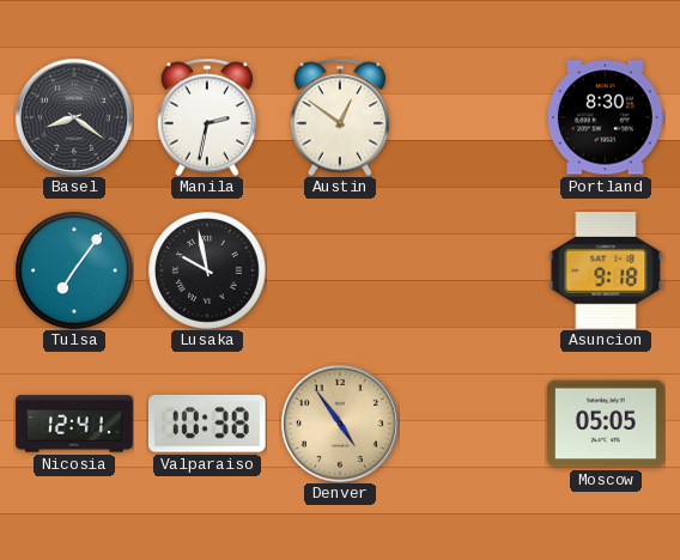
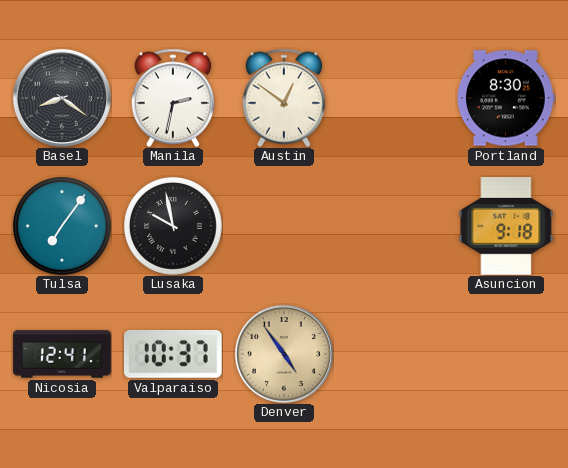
Valparaiso: 10:38 -> 10:37 (173, 354)
Moscow: 05:05 -> none (607, 424)
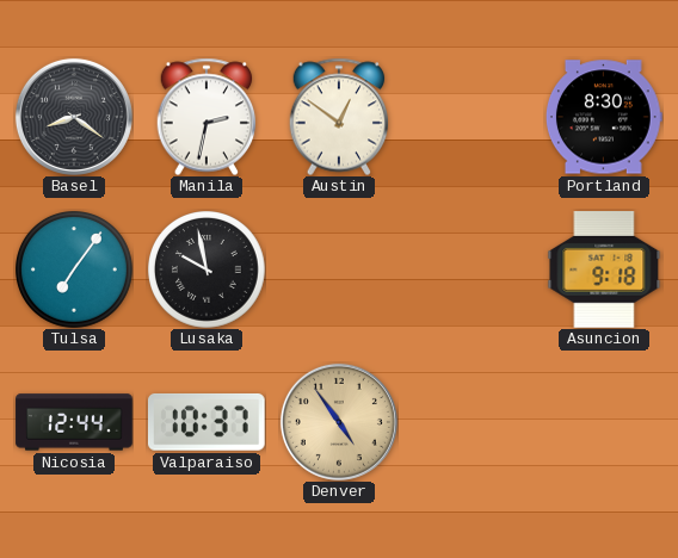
Nicosia: 12:41 -> 12:44 (74, 422)
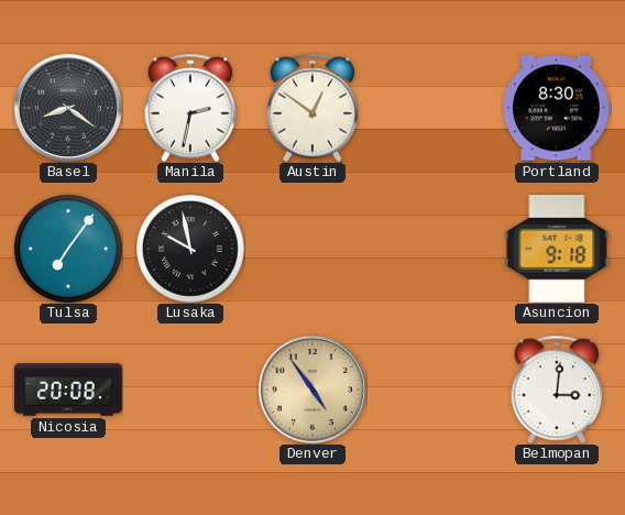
Nicosia: 12:44 -> 20:08 (68, 390)
Valparaiso: 10:37 -> none (207, 422)
Belmopan: none -> 3:01 (557, 390)
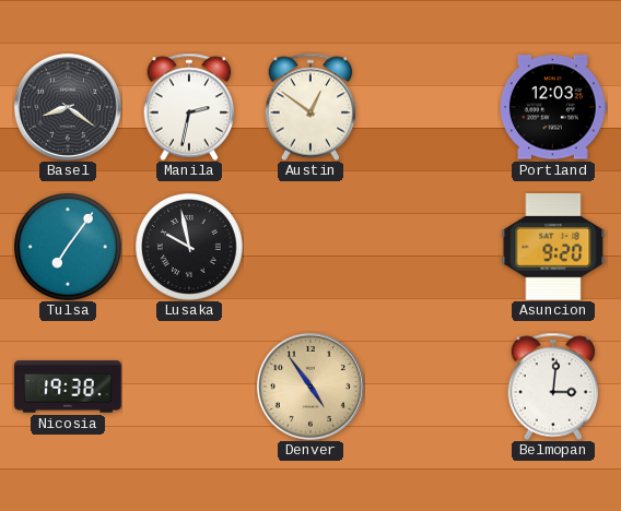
Portland: 8:30 -> 12:03 (553, 107)
Asuncion: 9:18 -> 9:20 (553, 248)
Nicosia: 20:08 -> 19:38 (68, 387)
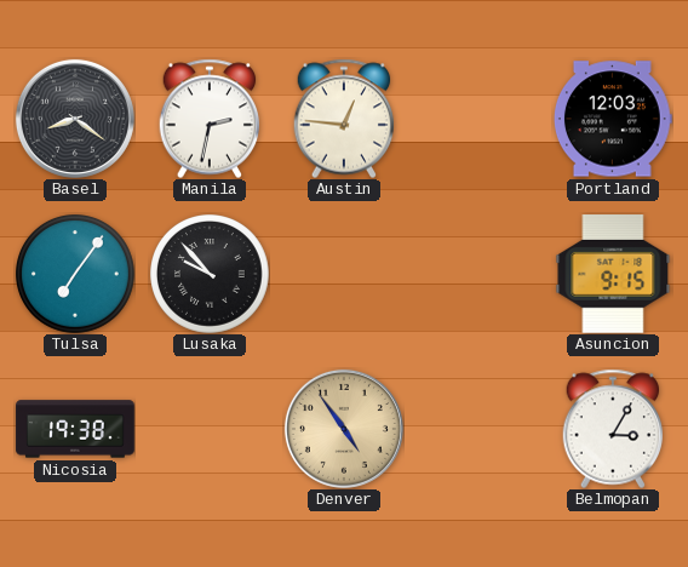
Austin: 12:51 -> 12:46 (344, 119)
Lusaka: 9:58 -> 9:53 (211, 275)
Asuncion: 9:20 -> 9:15 (613, 275)
Belmopan: 3:01 -> 3:05 (613, 429)
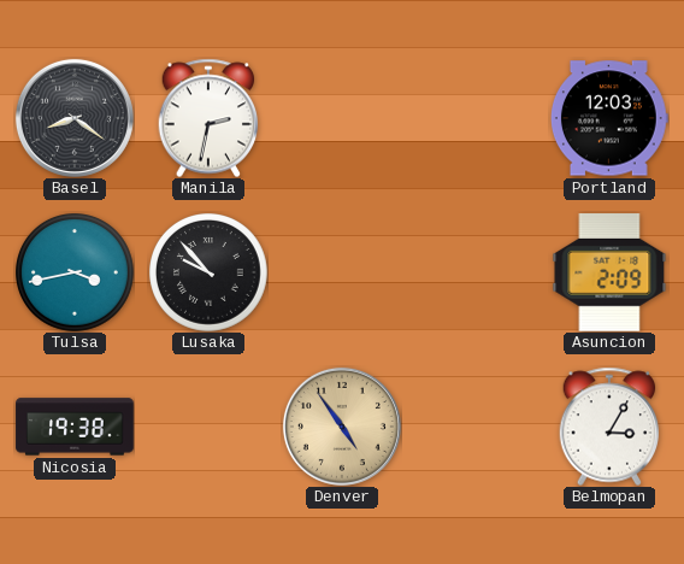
Austin: 12:46 -> none (344, 119)
Tulsa: 7:06 -> 3:43 (76, 274)
Asuncion: 9:15 -> 2:09 (609, 274)
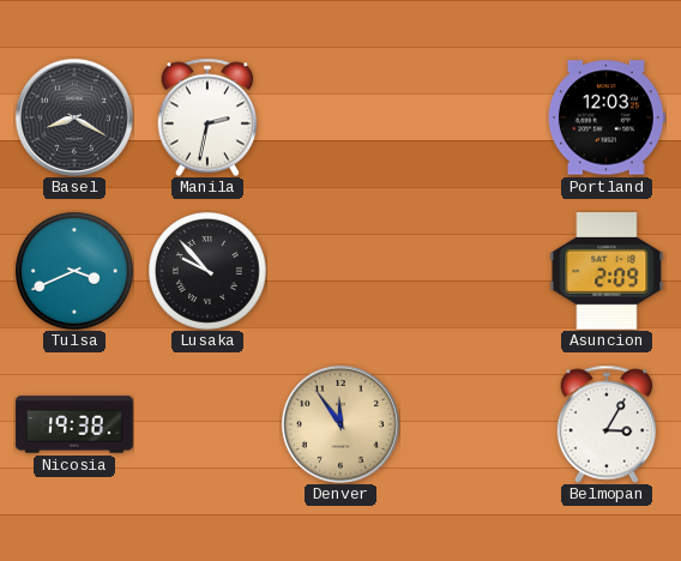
Basel: 8:21 -> 8:20 (74, 117)
Tulsa: 3:43 -> 3:41 (76, 272)
Denver: 4:54 -> 11:54 (340, 424)
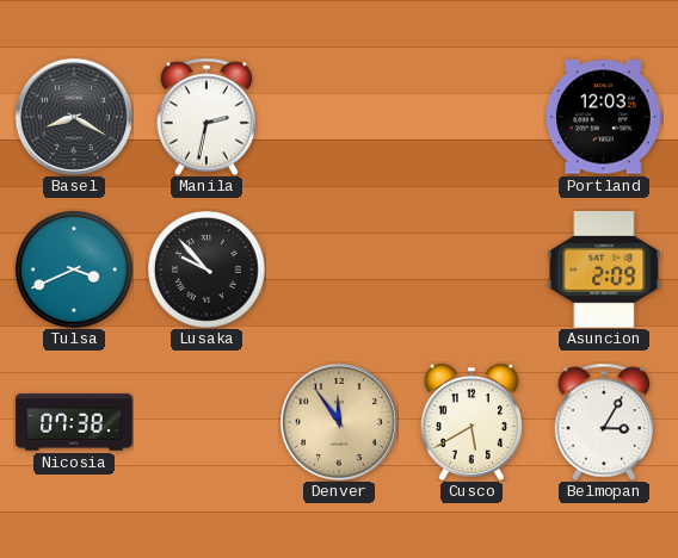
Nicosia: 19:38 -> 07:38 (74, 422)
Cusco: none -> 5:40 (471, 422)
